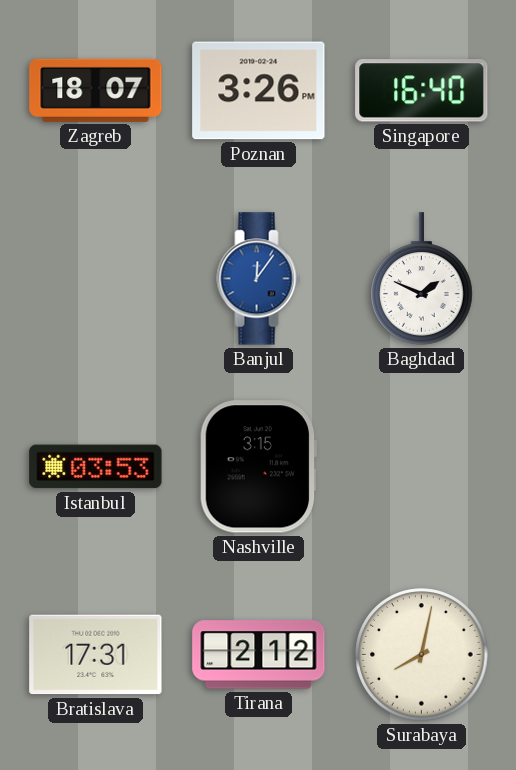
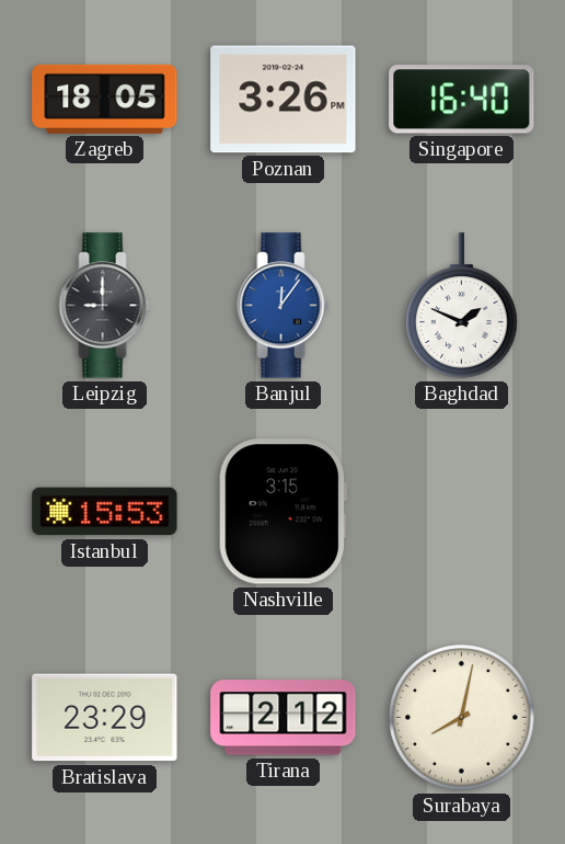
Zagreb: 18:07 -> 18:05 (105, 99)
Leipzig: none -> 9:00 (105, 306)
Istanbul: 03:53 -> 15:53 (105, 512)
Bratislava: 17:31 -> 23:29 (105, 718)
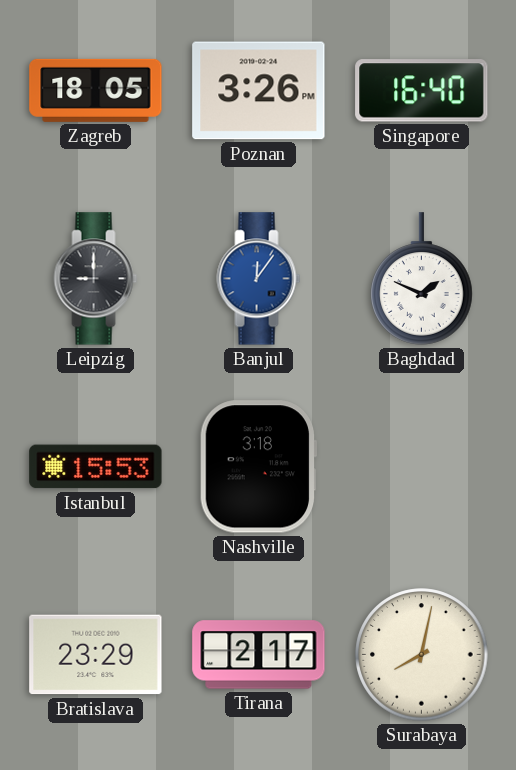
Nashville: 3:15 -> 3:18 (258, 467)
Tirana: 2:12 -> 2:17 (259, 655)
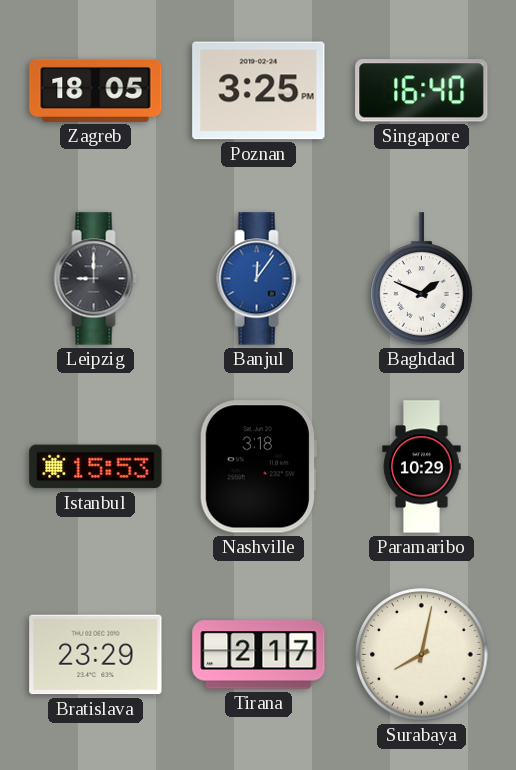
Poznan: 3:26 -> 3:25 (259, 91)
Paramaribo: none -> 10:29 (422, 467)
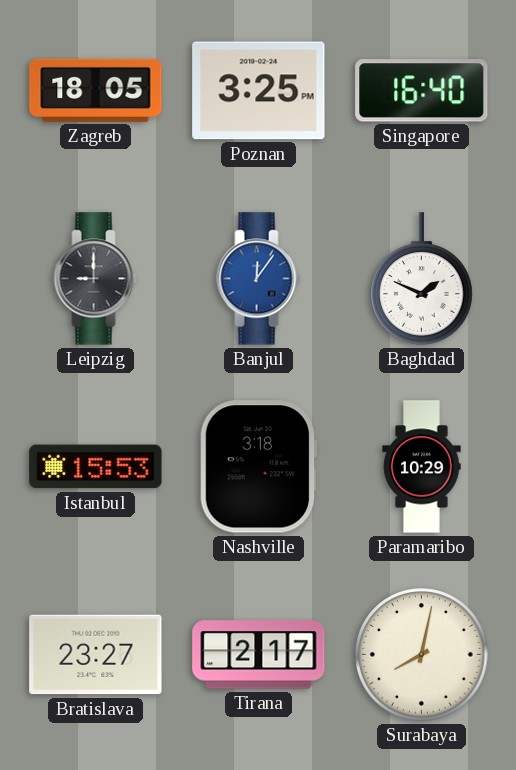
Bratislava: 23:29 -> 23:27 (96, 655)
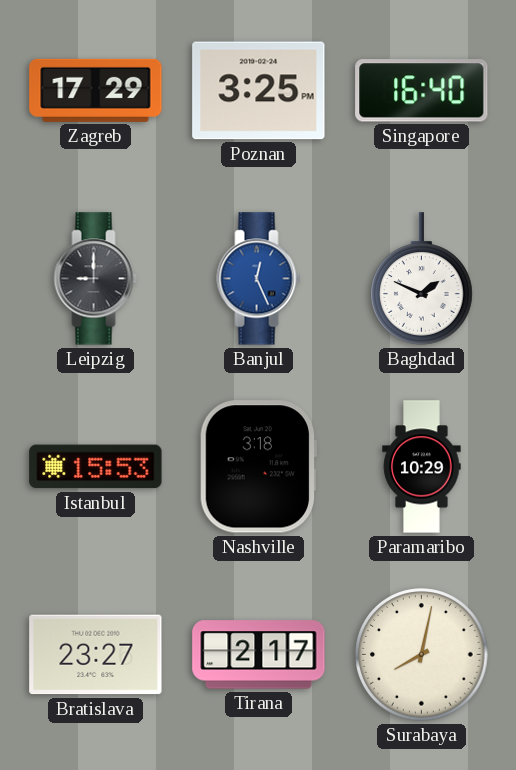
Zagreb: 18:05 -> 17:29 (96, 90)
Banjul: 12:06 -> 12:26 (259, 279)
